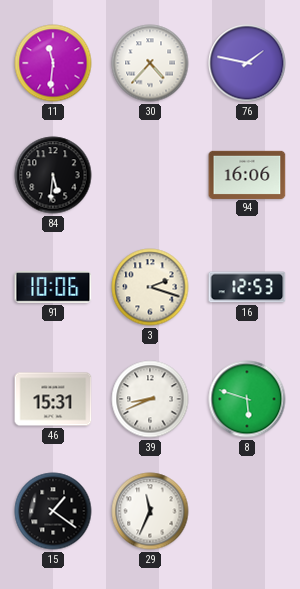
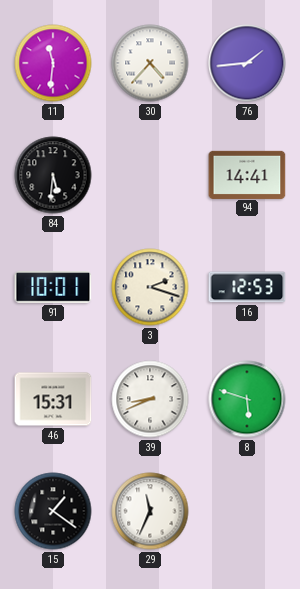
76: 1:47 -> 1:44 (247, 63)
94: 16:06 -> 14:41 (247, 174)
91: 10:06 -> 10:01 (53, 287)
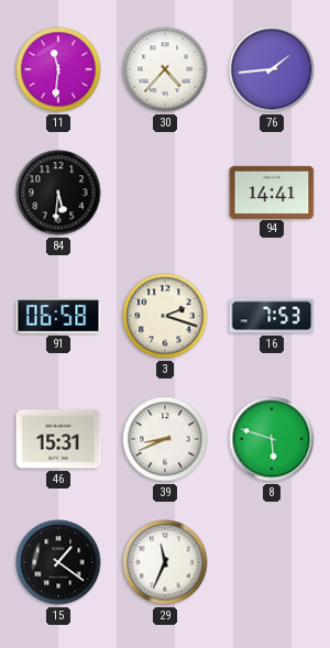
91: 10:01 -> 06:58 (58, 316)
16: 12:53 -> 7:53 (272, 316)
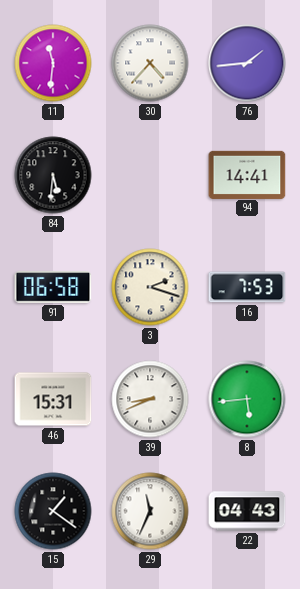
8: 5:48 -> 5:44 (247, 399)
22: none -> 04:43 (247, 511)
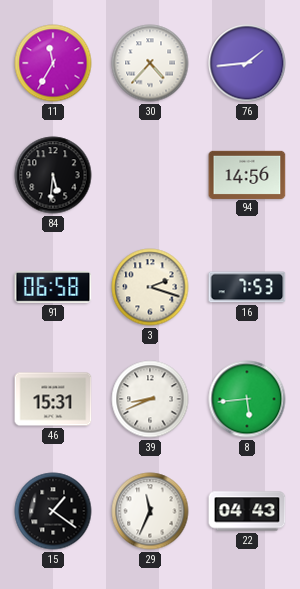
11: 11:31 -> 11:35 (53, 63)
94: 14:41 -> 14:56 (247, 174)
